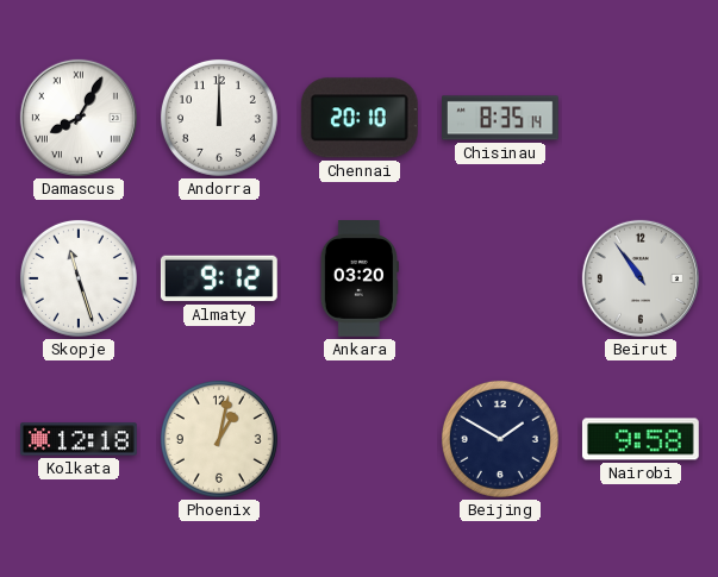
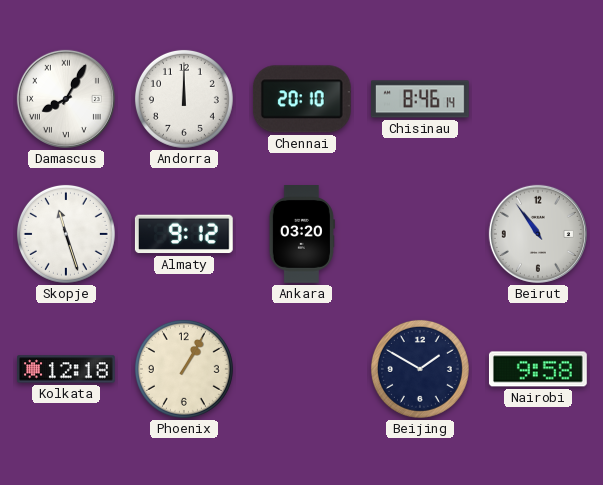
Chisinau: 8:35 -> 8:46 (421, 99)
Phoenix: 1:02 -> 1:05 (184, 369)
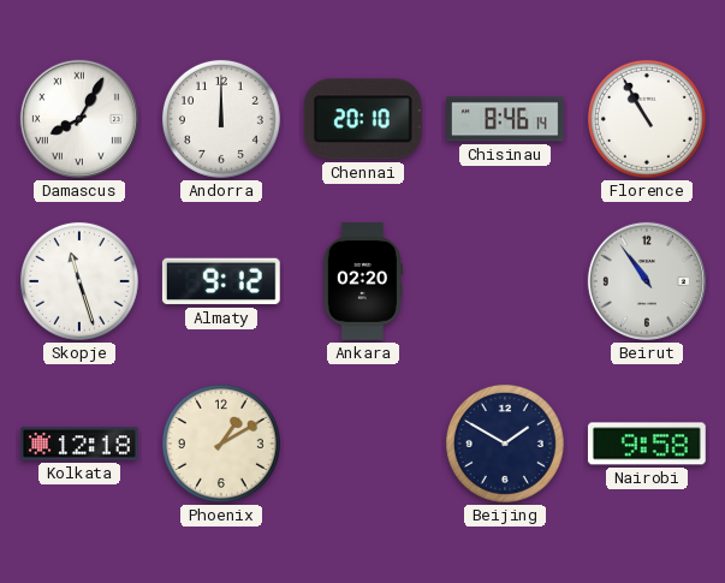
Florence: none -> 10:55 (647, 119)
Ankara: 03:20 -> 02:20 (363, 282)
Phoenix: 1:05 -> 1:10 (221, 444)
